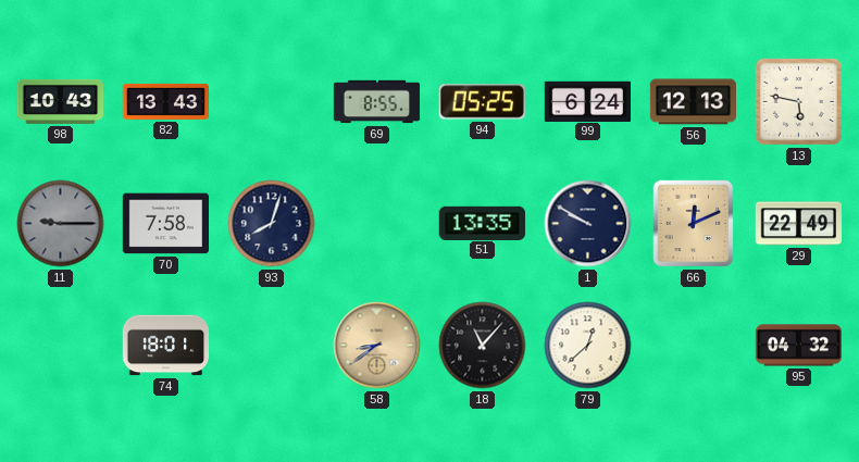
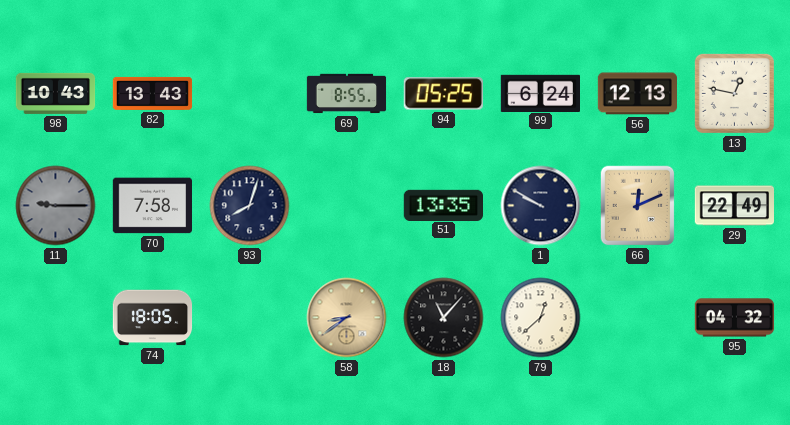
13: 5:47 -> 12:47 (734, 93)
74: 18:01 -> 18:05 (153, 318)
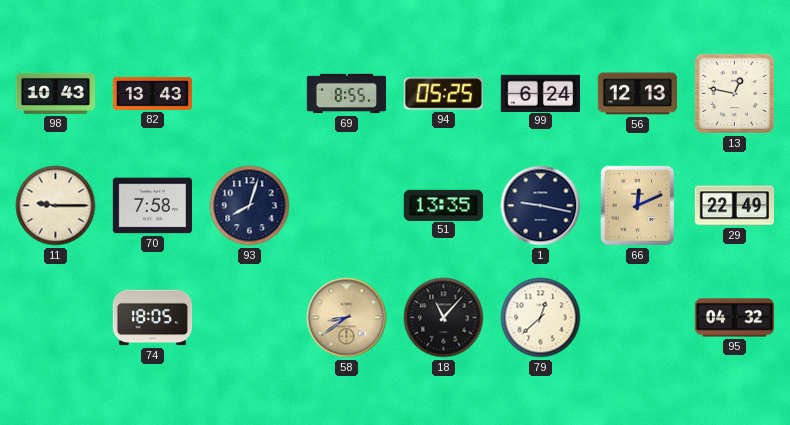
11 dial: grey -> cream (56, 206)
1: 9:50 -> 9:17 (541, 206)
